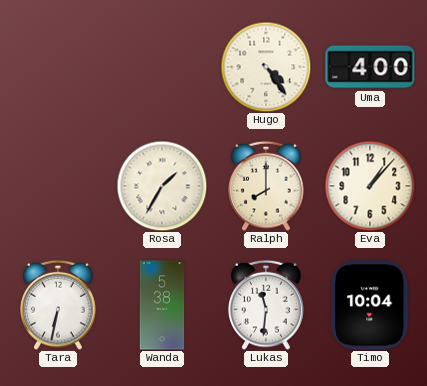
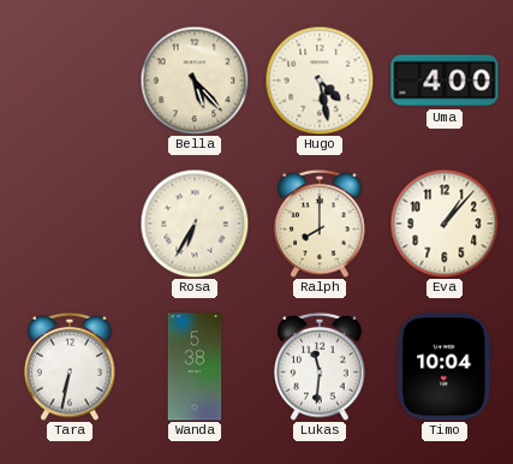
Bella: none -> 5:23 (195, 81)
Hugo: 4:24 -> 4:28 (320, 81)
Rosa: 1:35 -> 6:35 (195, 224)
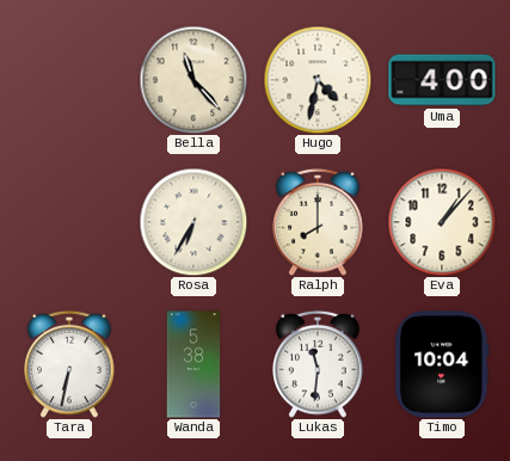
Bella: 5:23 -> 11:23 (193, 80)
Hugo: 4:28 -> 4:32 (318, 80)
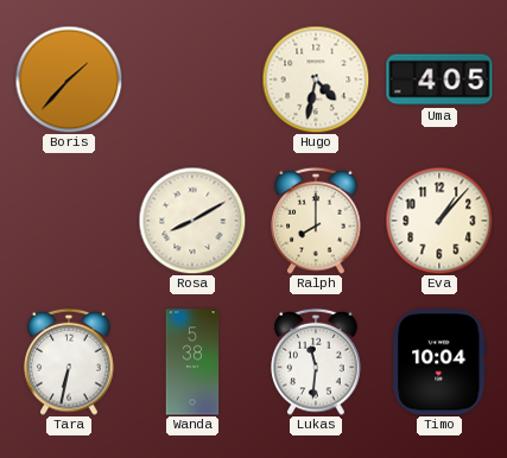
Boris: none -> 1:37 (69, 79)
Bella: 11:23 -> none (193, 80)
Uma: 4:00 -> 4:05 (439, 79)
Rosa: 6:35 -> 8:10 (192, 221)
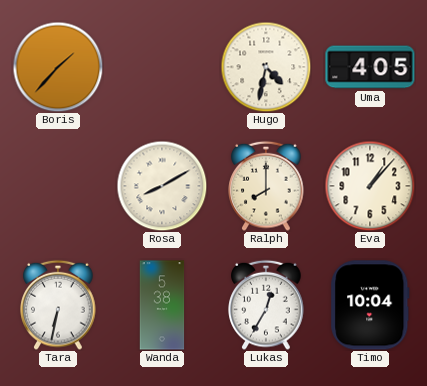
Lukas: 11:31 -> 12:35 (266, 305)
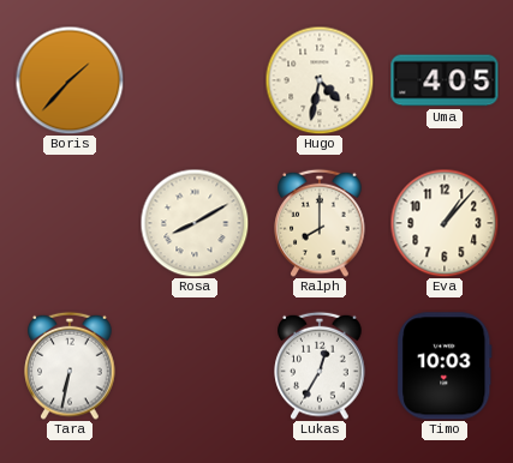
Wanda: 5:38 -> none (162, 305)
Timo: 10:04 -> 10:03 (445, 366)
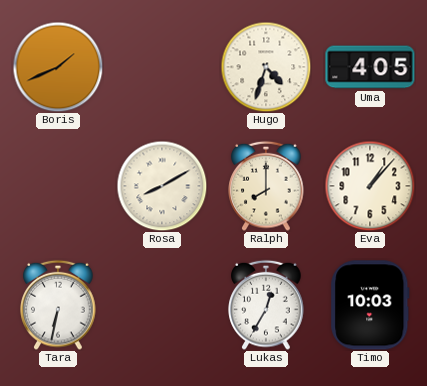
Boris: 1:37 -> 1:41 (58, 67)
Hugo: 4:32 -> 4:33 (266, 67)
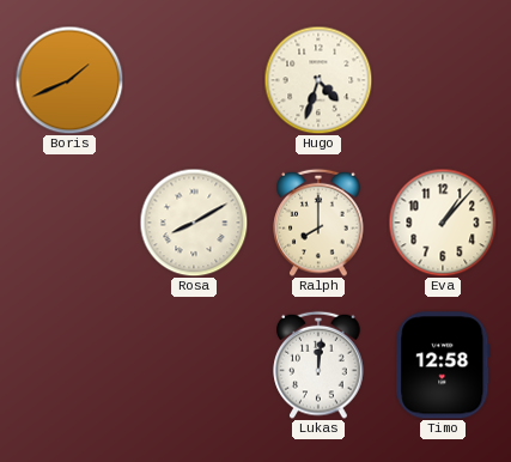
Uma: 4:05 -> none (370, 67)
Tara: 6:32 -> none (58, 305)
Lukas: 12:35 -> 12:01 (318, 365)
Timo: 10:03 -> 12:58 (443, 365)
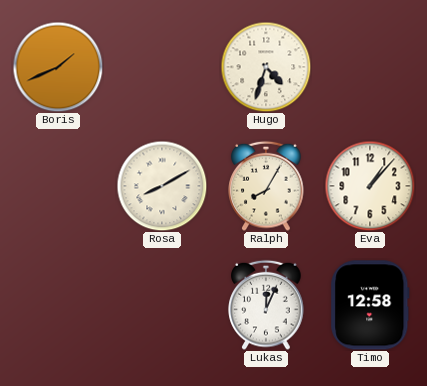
Ralph: 8:00 -> 8:05 (266, 186)
Lukas: 12:01 -> 12:04 (266, 305)
